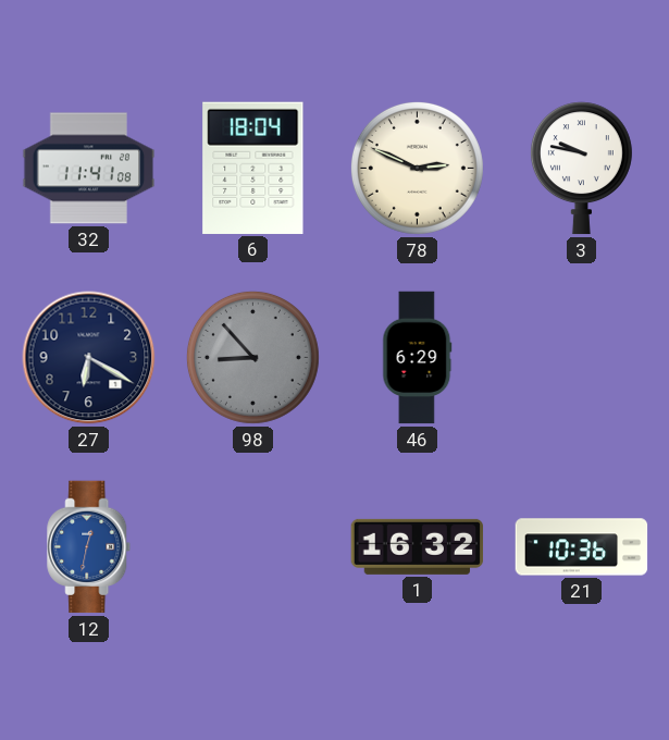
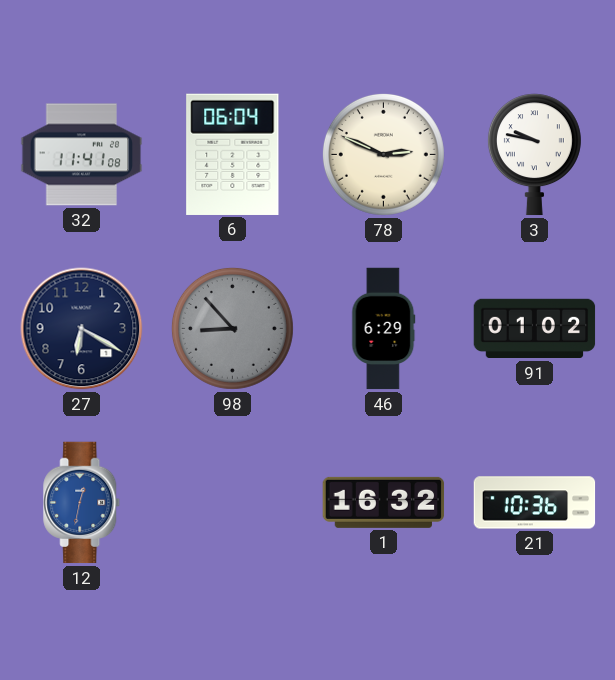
6: 18:04 -> 06:04 (233, 154)
91: none -> 01:02 (535, 329)
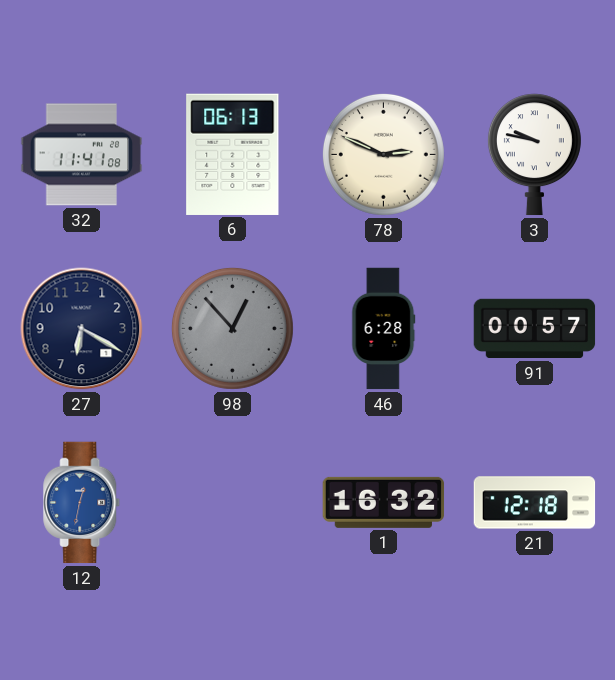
6: 06:04 -> 06:13 (233, 154)
98: 8:53 -> 12:53 (232, 328)
46: 6:29 -> 6:28 (384, 329)
91: 01:02 -> 00:57 (535, 329)
21: 10:36 -> 12:18 (535, 503)
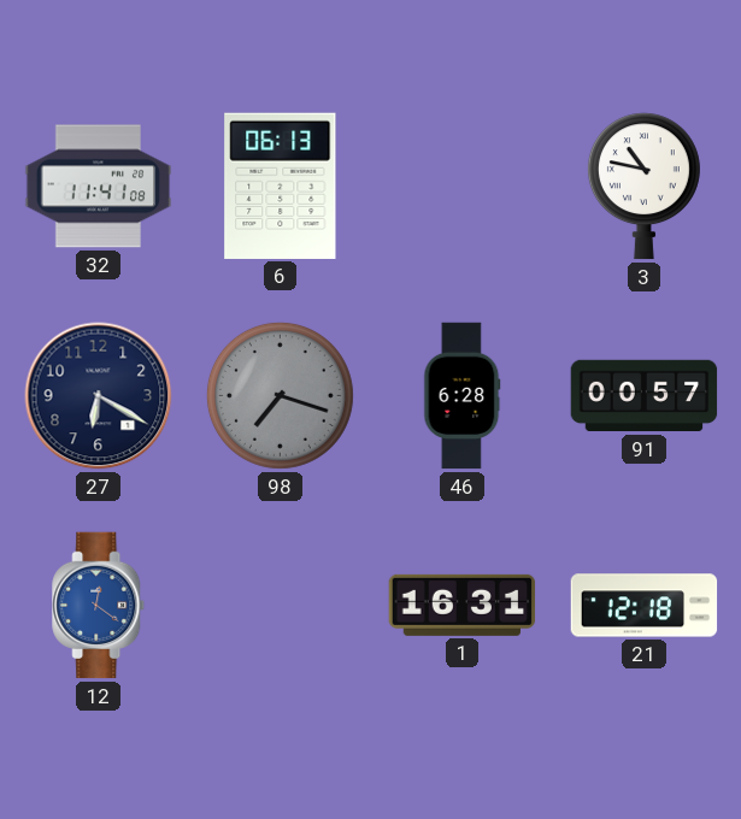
78: 2:49 -> none (383, 154)
3: 9:47 -> 10:47 (643, 187)
98: 12:53 -> 7:18 (280, 395)
12: 12:32 -> 12:21 (99, 606)
1: 16:32 -> 16:31 (463, 605)
